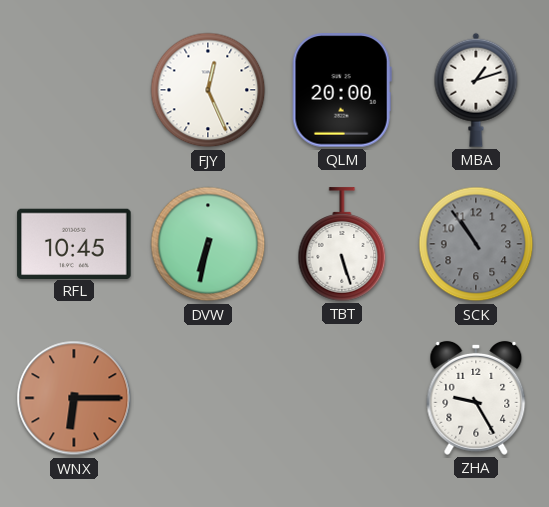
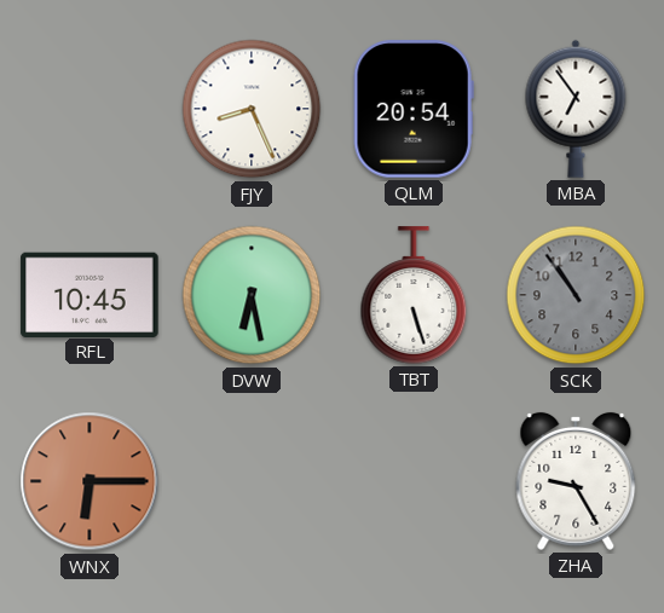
FJY: 12:26 -> 8:26 (252, 109)
QLM: 20:00 -> 20:54 (414, 109)
MBA: 1:12 -> 6:54 (576, 109)
DVW: 6:32 -> 6:28 (252, 295)
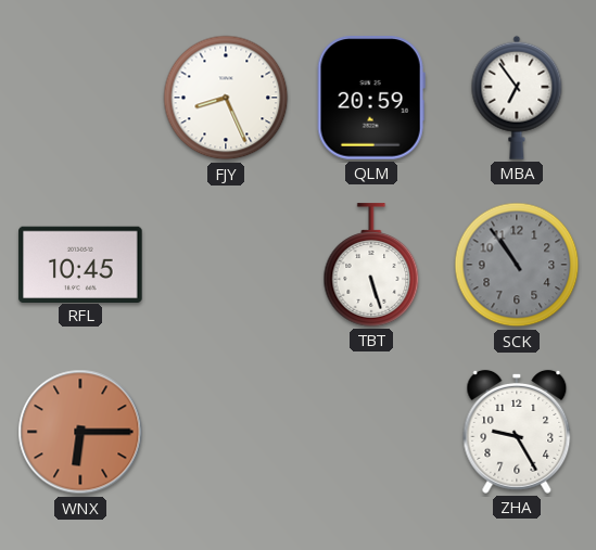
QLM: 20:54 -> 20:59 (371, 98)
DVW: 6:28 -> none (252, 295)
